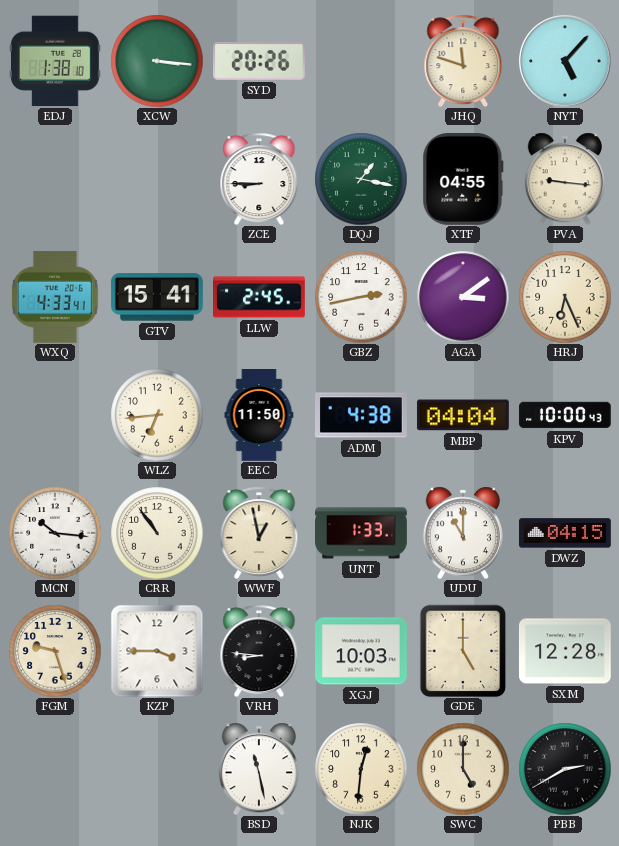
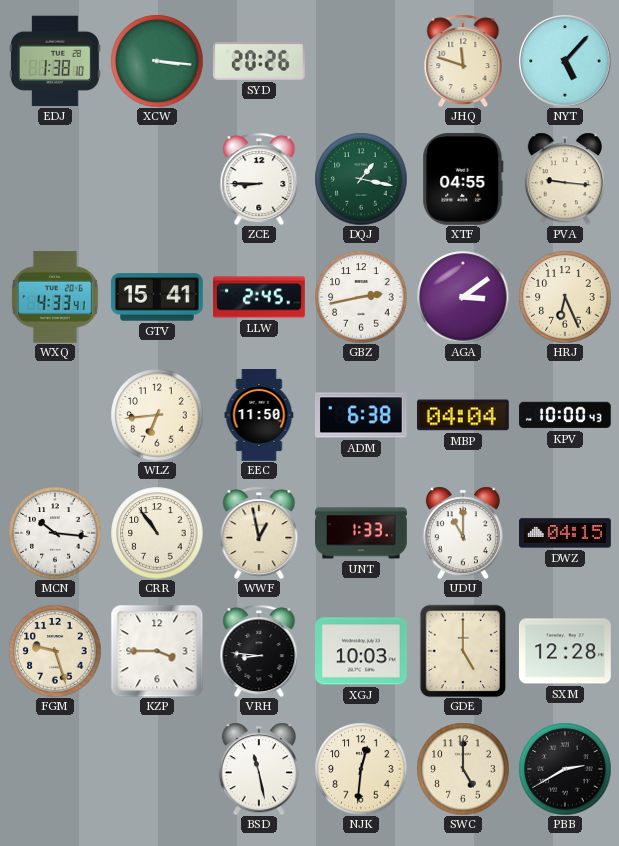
ADM: 4:38 -> 6:38 (362, 415)
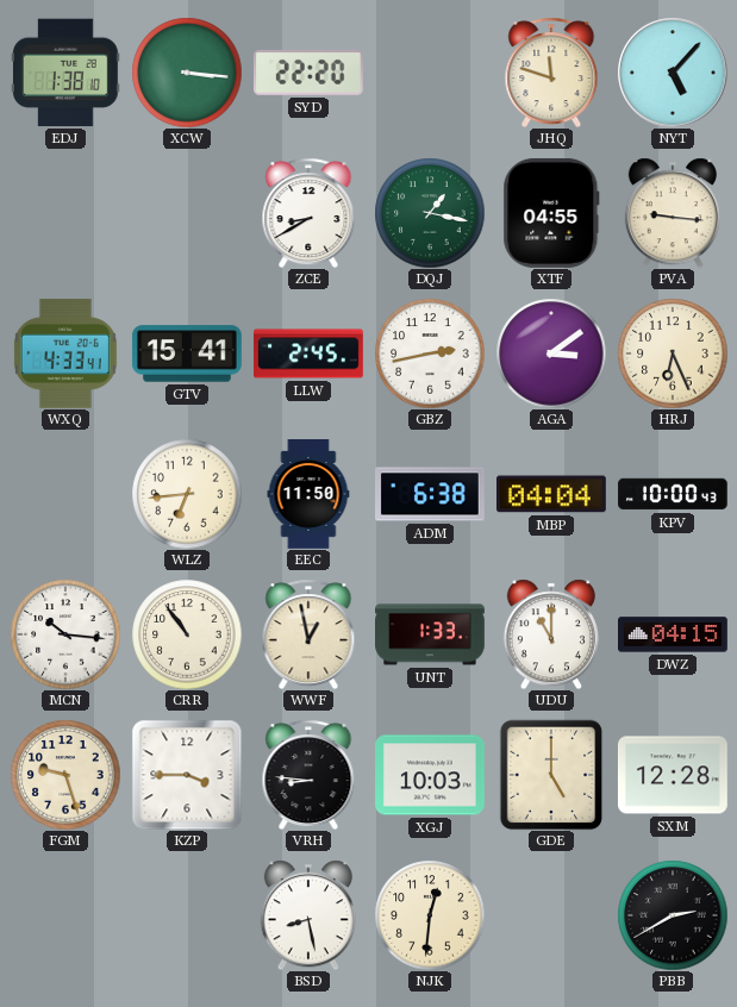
SYD: 20:26 -> 22:20 (308, 73)
ZCE: 8:45 -> 8:40 (308, 213)
BSD: 11:28 -> 8:28 (308, 915)
SWC: 5:00 -> none (463, 769)
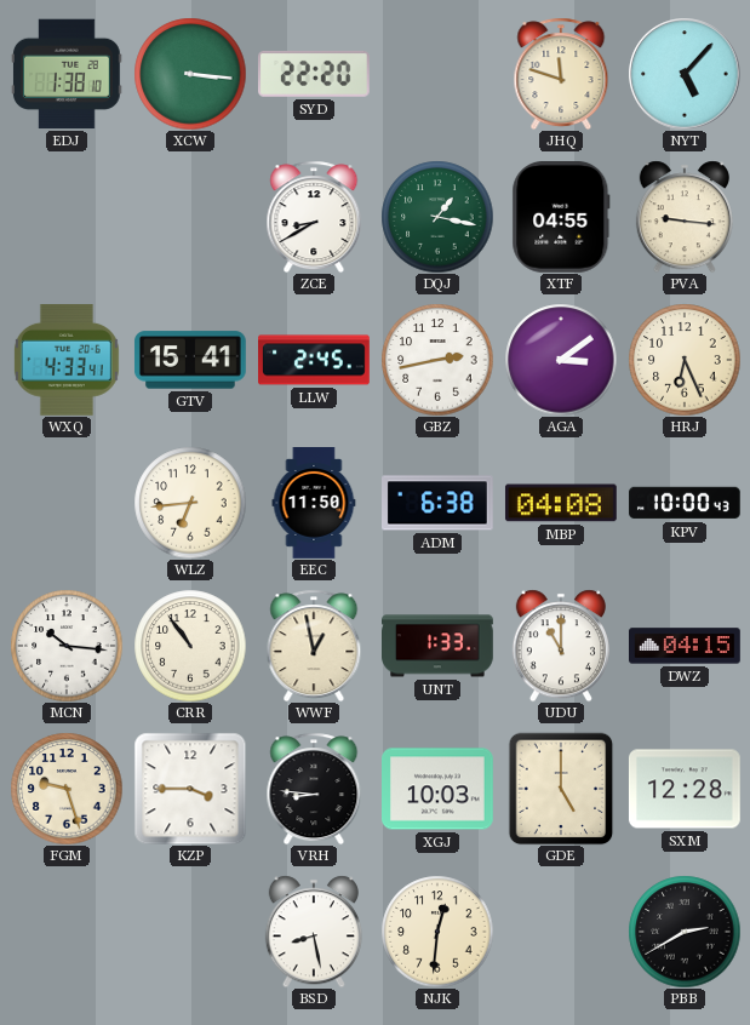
MBP: 04:04 -> 04:08 (561, 503)
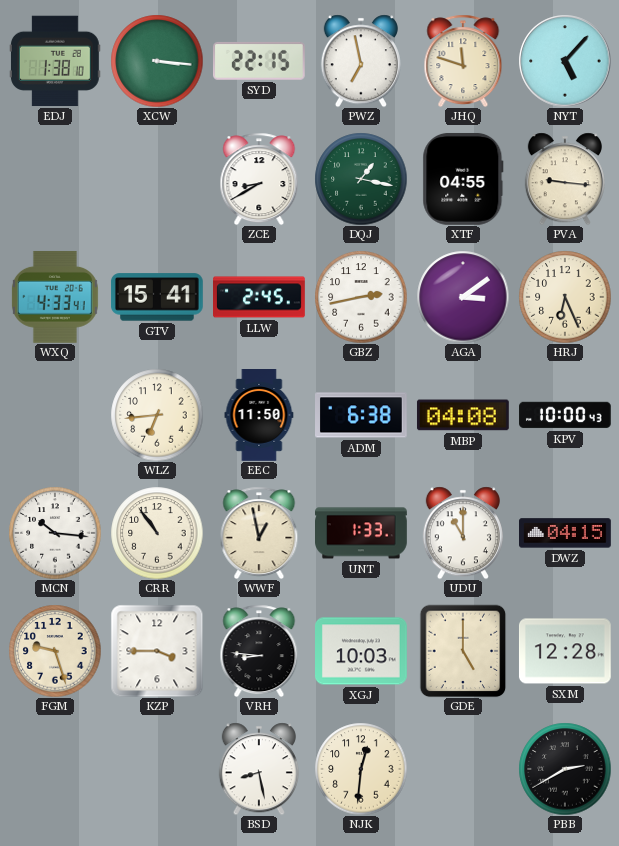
SYD: 22:20 -> 22:15 (259, 61)
PWZ: none -> 6:58 (361, 61)
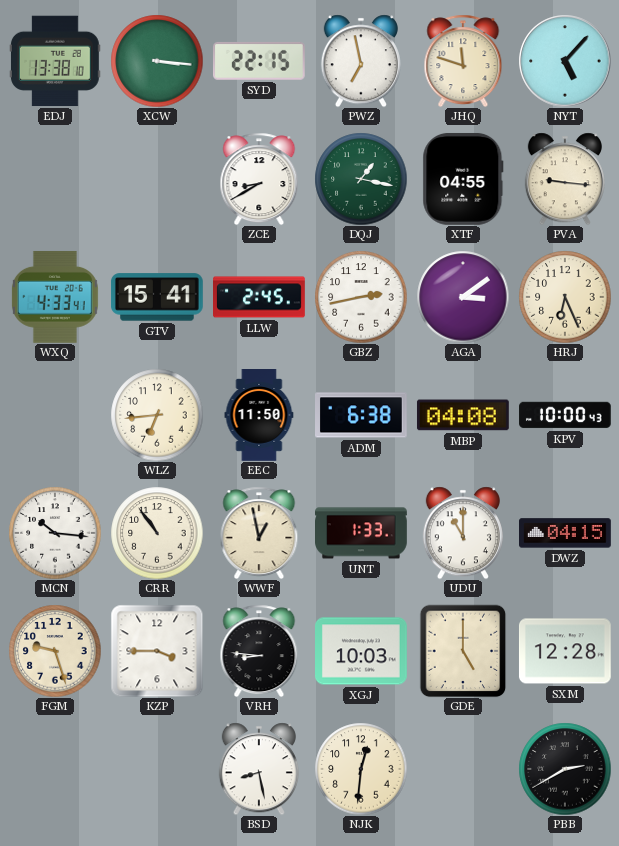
EDJ: 1:38 -> 13:38 (55, 61)
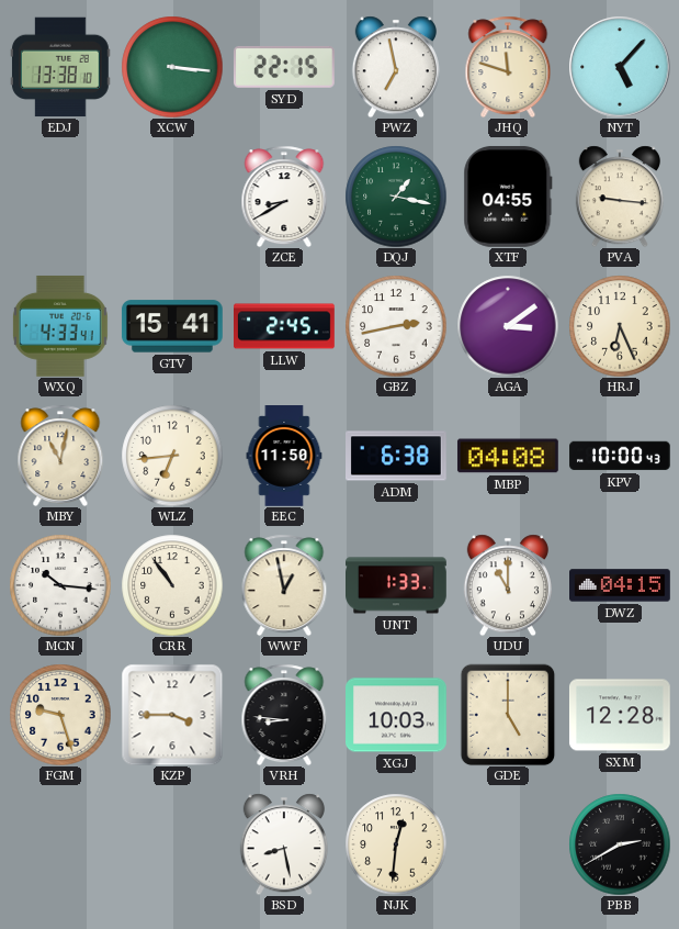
MBY: none -> 11:02 (60, 456)
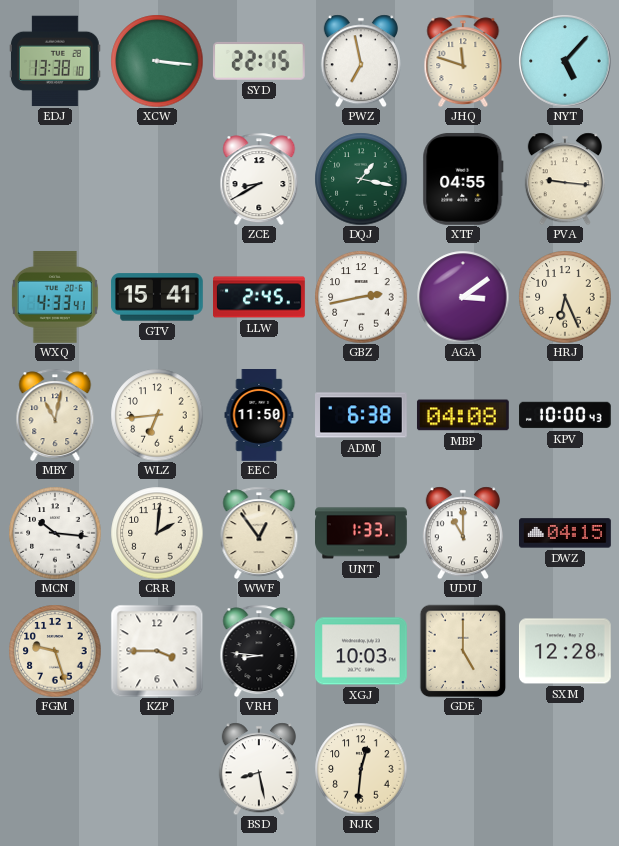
CRR: 10:54 -> 2:01 (157, 533)
WWF: 12:58 -> 12:54 (259, 533)
PBB: 2:40 -> none (620, 844)
